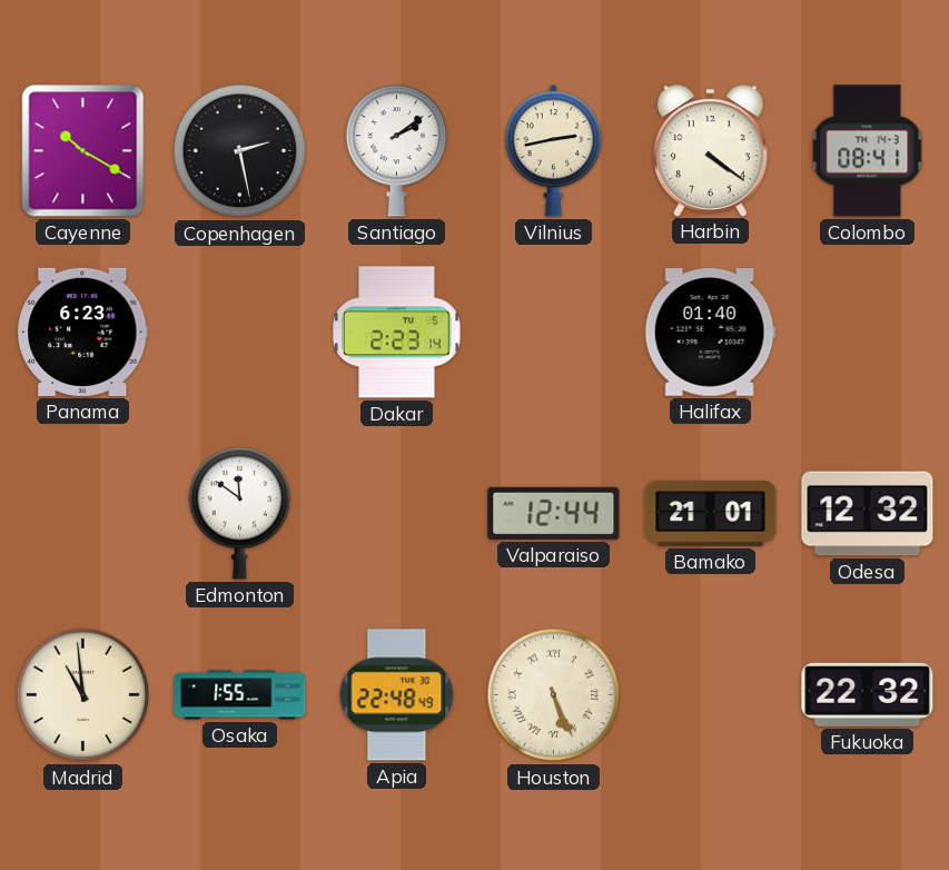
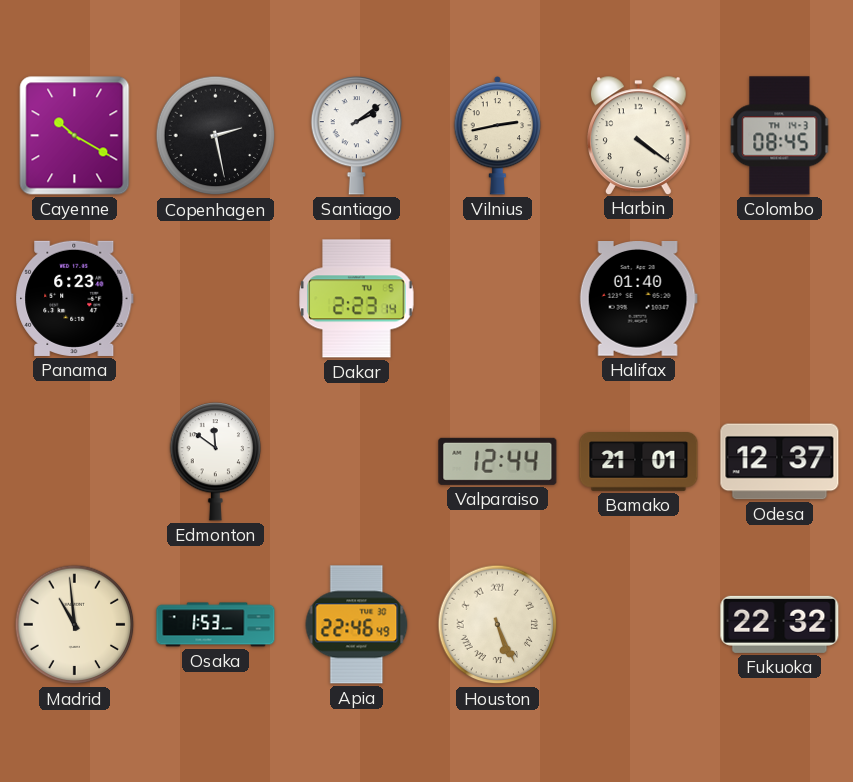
Colombo: 08:41 -> 08:45 (780, 136)
Odesa: 12:32 -> 12:37 (780, 462)
Osaka: 1:55 -> 1:53 (216, 625)
Apia: 22:48 -> 22:46 (357, 625)
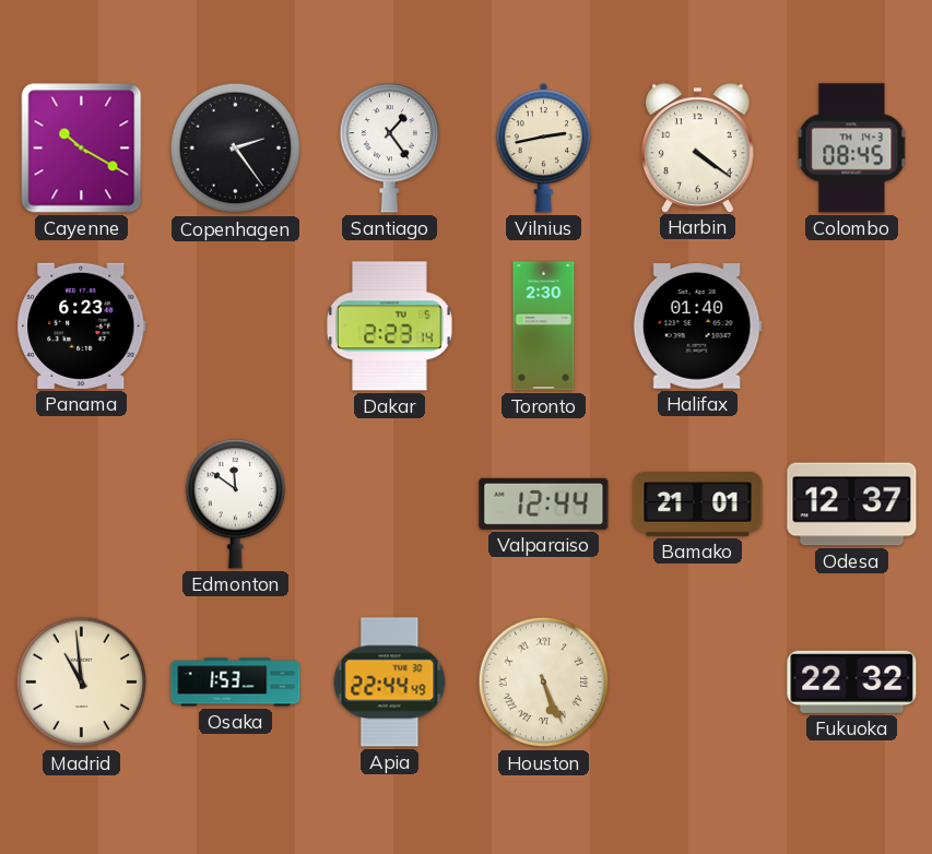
Copenhagen: 2:28 -> 2:24 (236, 149)
Santiago: 2:09 -> 1:24 (390, 149)
Toronto: none -> 2:30 (544, 327)
Apia: 22:46 -> 22:44 (390, 683)
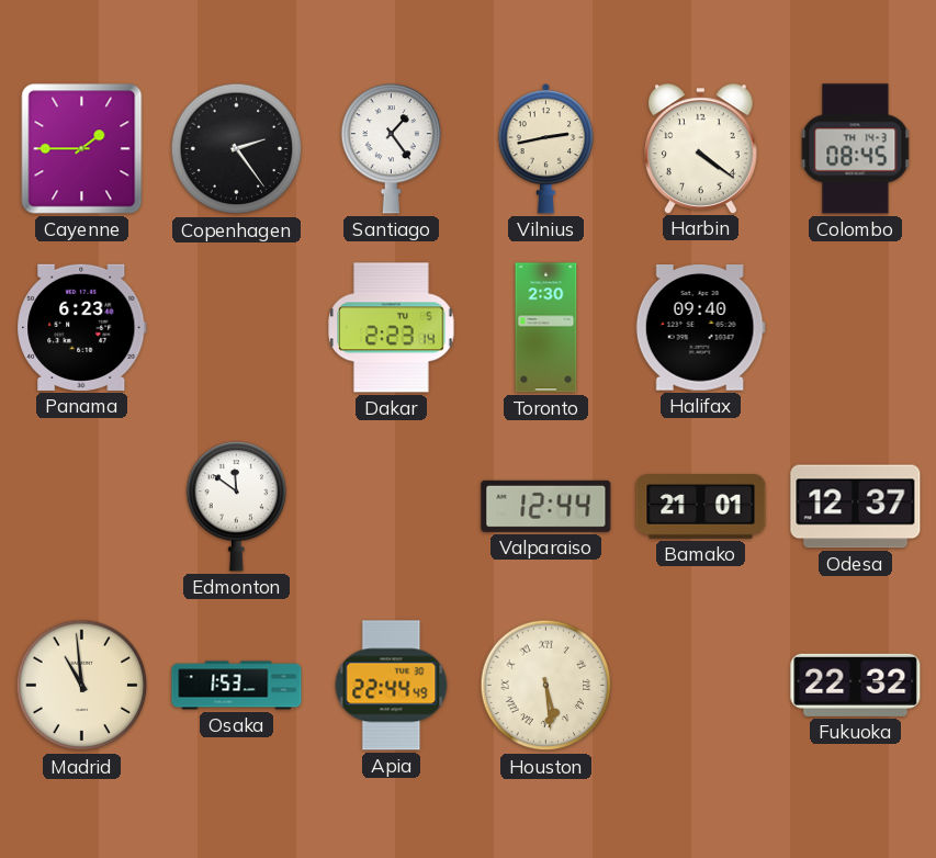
Cayenne: 10:20 -> 1:45 (82, 149)
Halifax: 01:40 -> 09:40 (700, 328)
Houston: 5:26 -> 5:29 (546, 686)
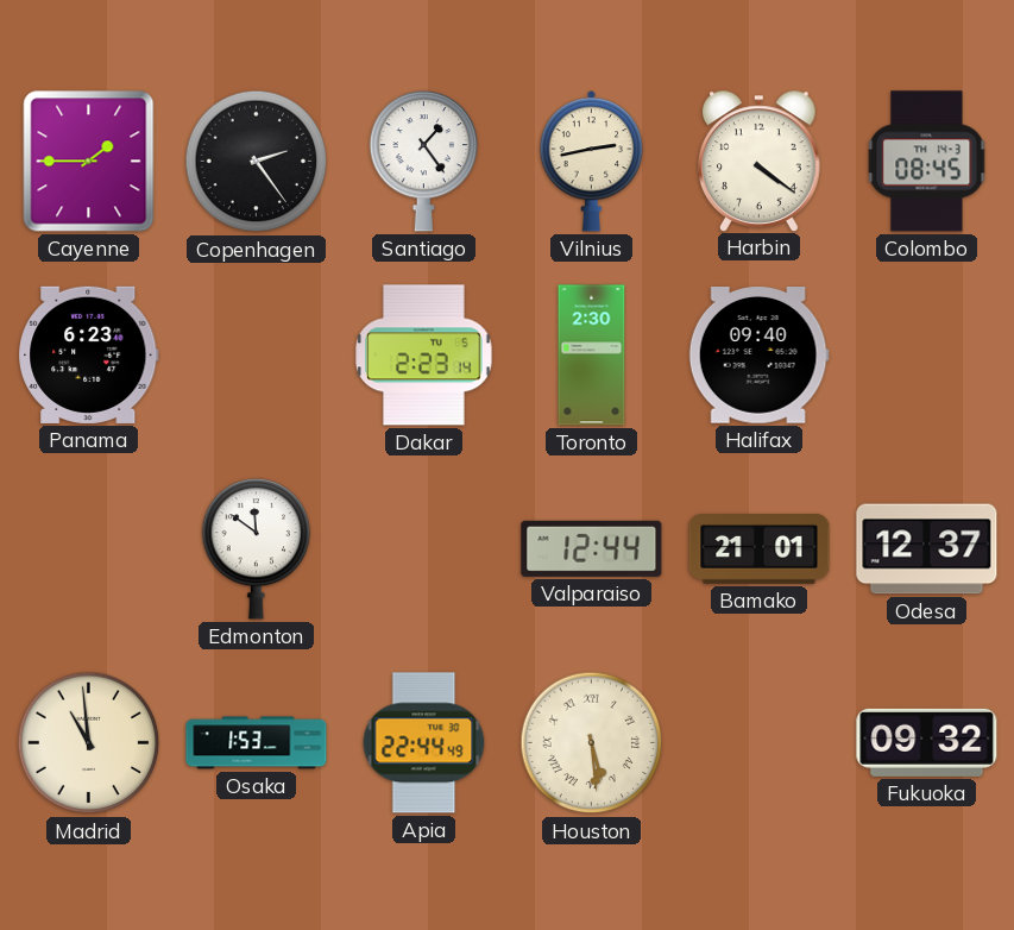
Fukuoka: 22:32 -> 09:32 (927, 742)
